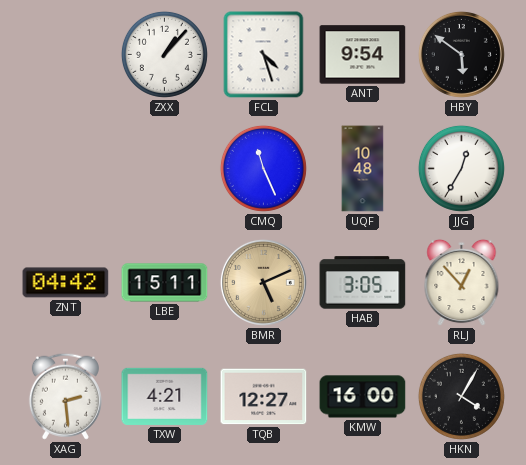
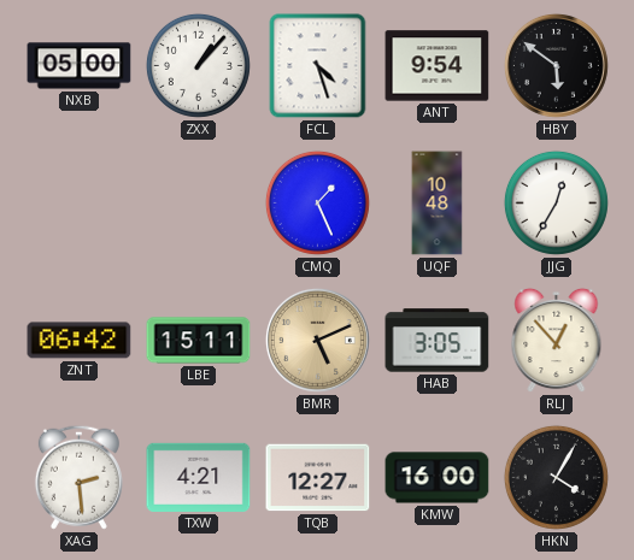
NXB: none -> 05:00 (80, 66)
CMQ: 11:26 -> 1:26 (317, 202)
ZNT: 04:42 -> 06:42 (80, 341)
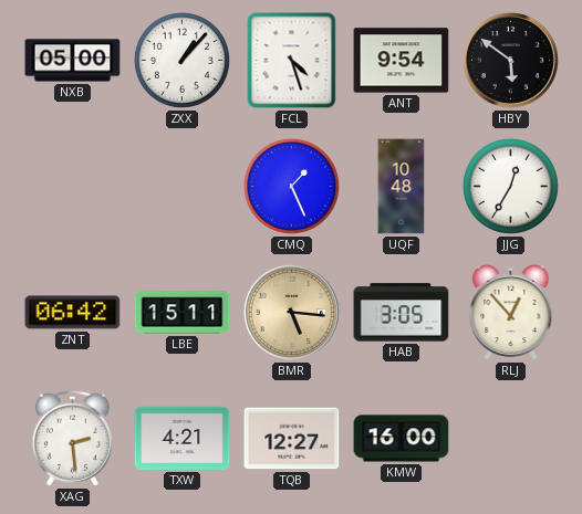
BMR: 5:11 -> 5:16 (291, 312)
HKN: 4:05 -> none (556, 477)
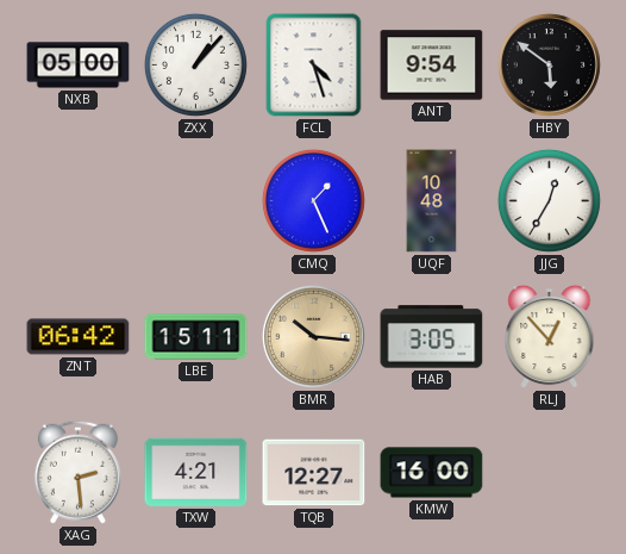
BMR: 5:16 -> 10:16 (313, 336)
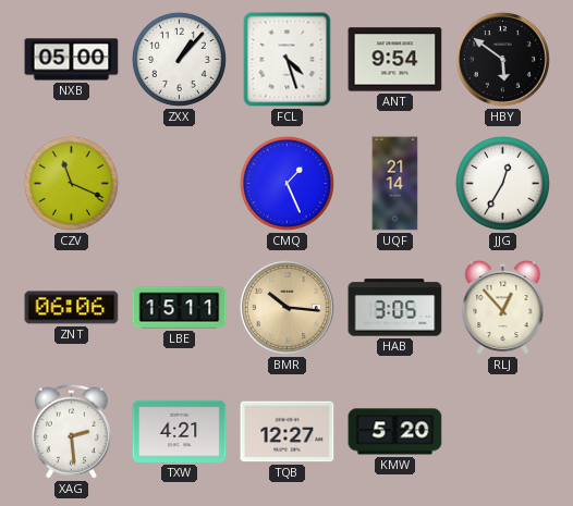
CZV: none -> 11:19 (71, 183)
UQF: 10:48 -> 21:14 (395, 184)
ZNT: 06:42 -> 06:06 (72, 308)
KMW: 16:00 -> 5:20 (395, 432)
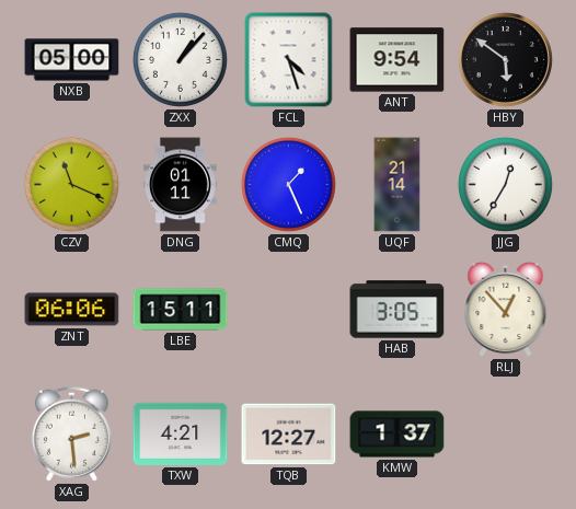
DNG: none -> 01:11 (181, 185)
BMR: 10:16 -> none (286, 307)
KMW: 5:20 -> 1:37 (398, 435)
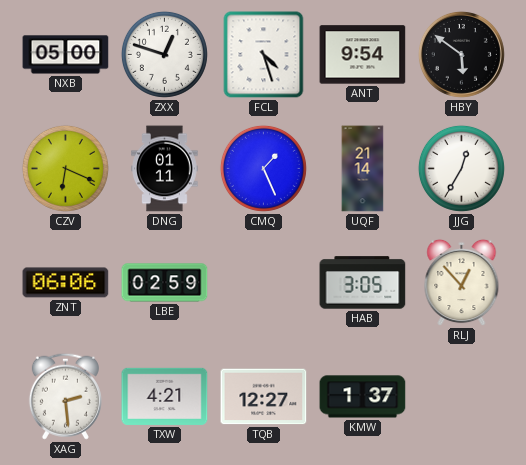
ZXX: 1:07 -> 12:48 (164, 54)
CZV: 11:19 -> 6:19 (65, 168)
LBE: 15:11 -> 02:59 (165, 283)
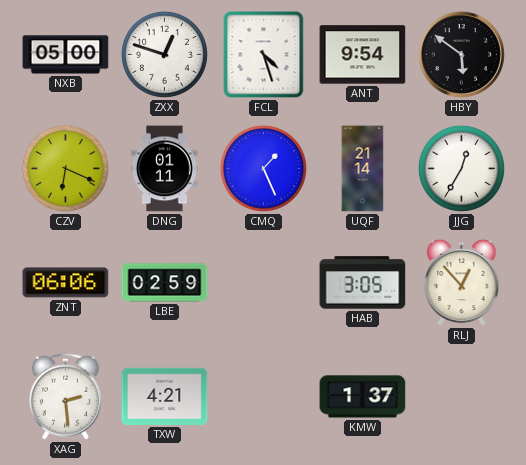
TQB: 12:27 -> none (264, 397)
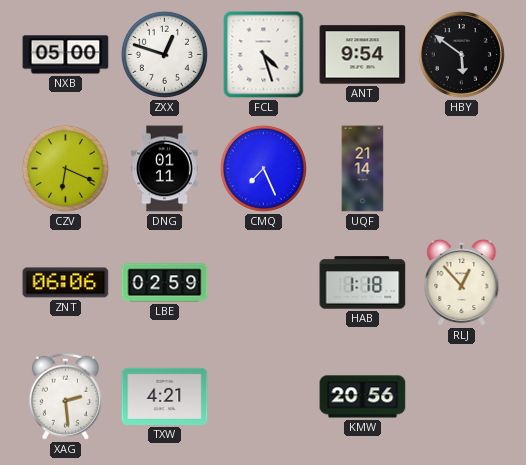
CMQ: 1:26 -> 7:26 (263, 168)
JJG: 12:35 -> none (461, 168)
HAB: 3:05 -> 1:18 (363, 283)
KMW: 1:37 -> 20:56 (363, 397)
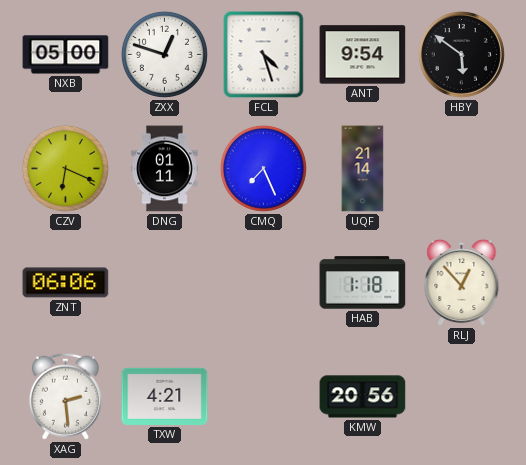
LBE: 02:59 -> none (165, 283)
